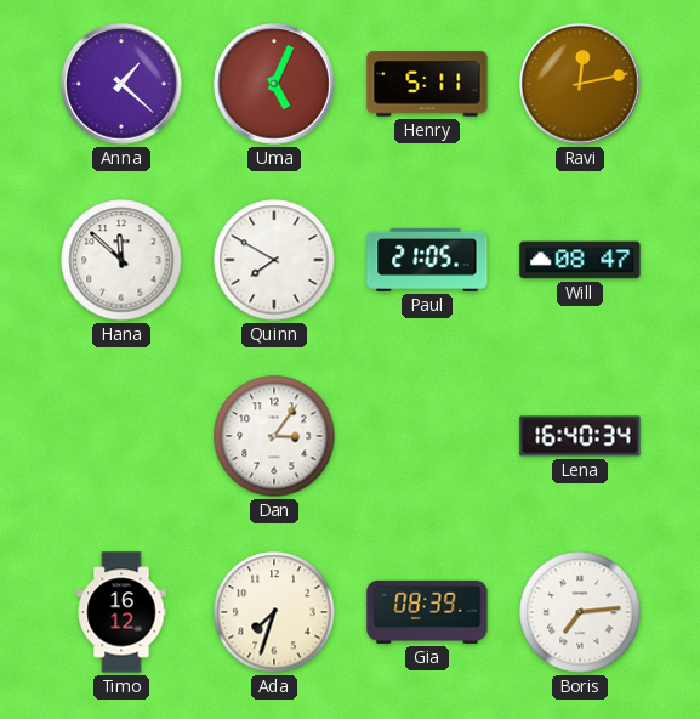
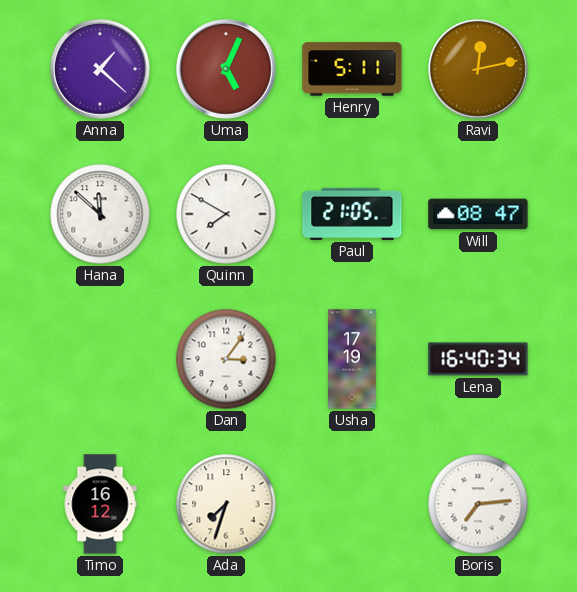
Usha: none -> 17:19 (352, 359)
Gia: 08:39 -> none (427, 612)
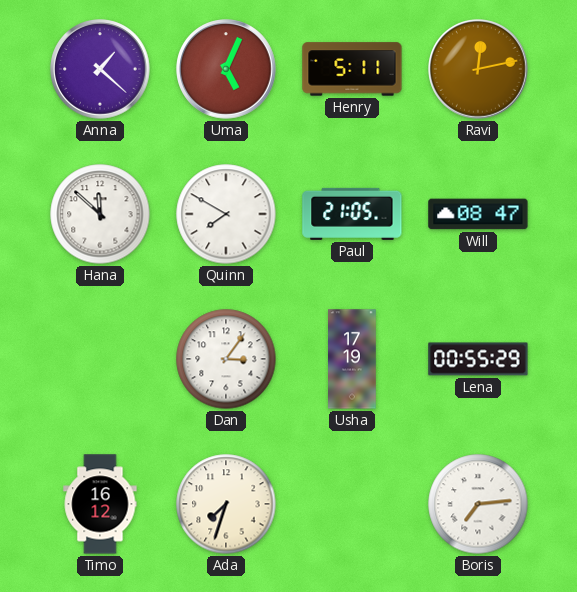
Lena: 16:40 -> 00:55 (478, 359)
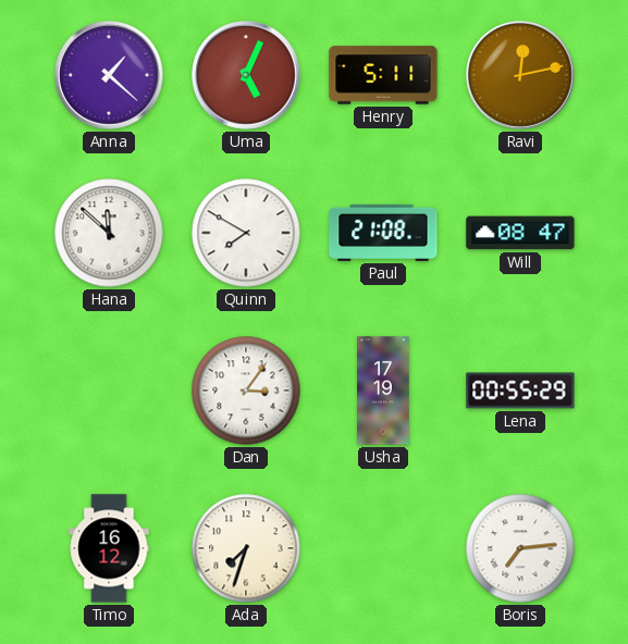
Paul: 21:05 -> 21:08 (383, 233)
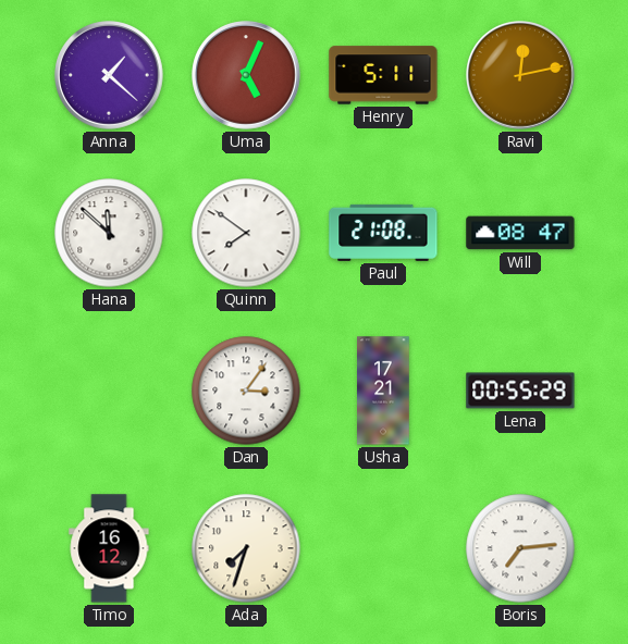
Quinn: 7:50 -> 7:51 (246, 233)
Usha: 17:19 -> 17:21 (383, 391)
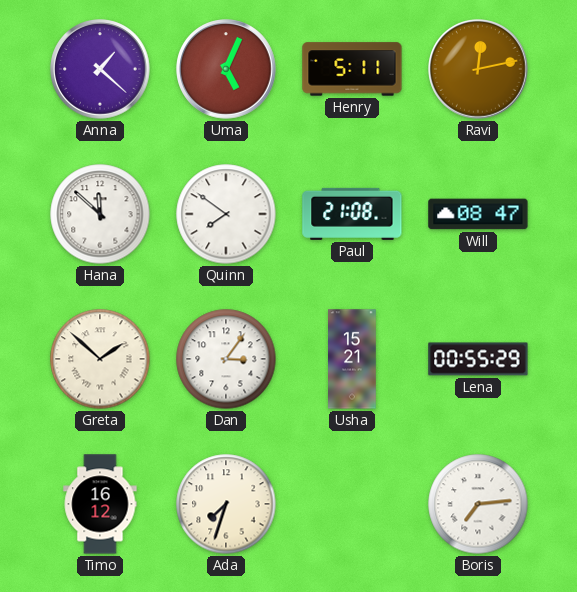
Greta: none -> 1:52 (100, 359)
Usha: 17:21 -> 15:21 (352, 359)
